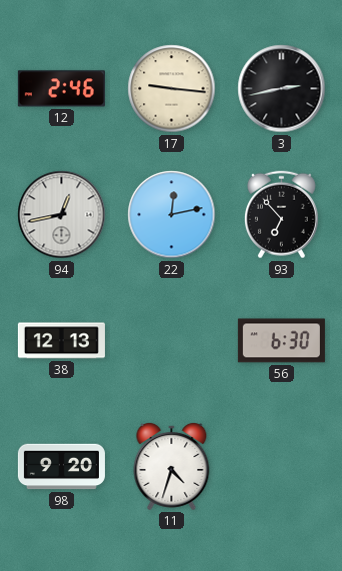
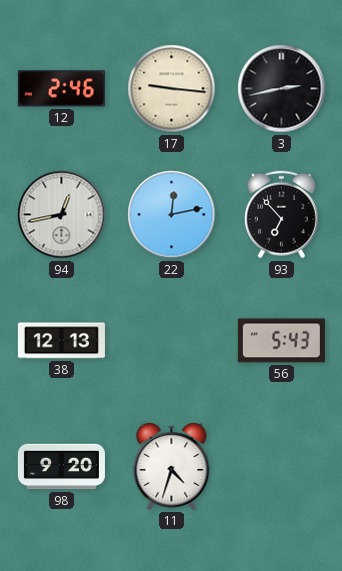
56: 6:30 -> 5:43 (281, 341)
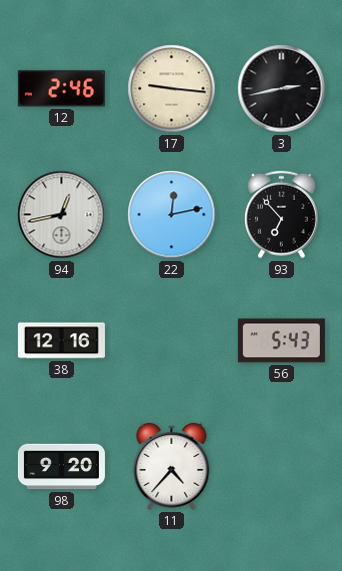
38: 12:13 -> 12:16 (61, 341)
11: 4:33 -> 4:37 (172, 466)
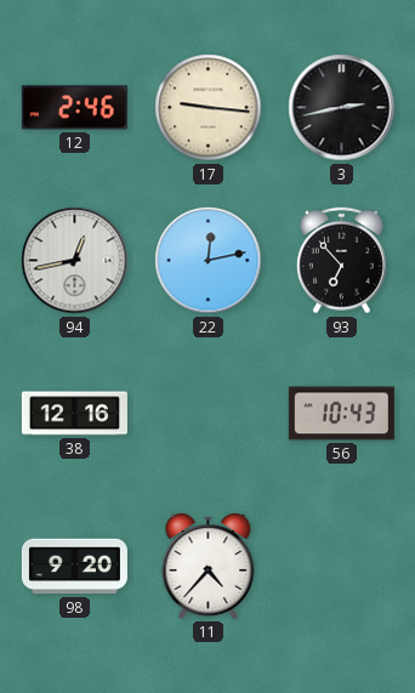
56: 5:43 -> 10:43 (341, 414)
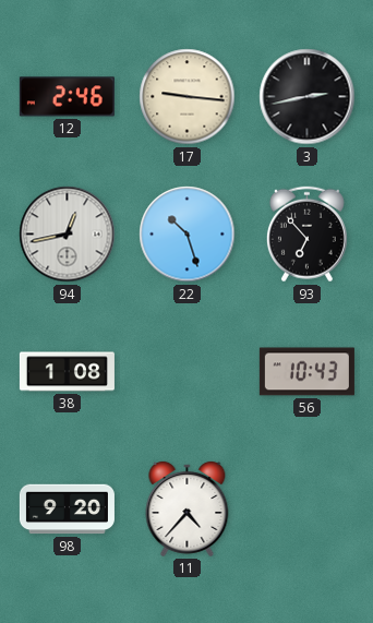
22: 12:13 -> 10:27 (188, 235)
38: 12:16 -> 1:08 (67, 372)
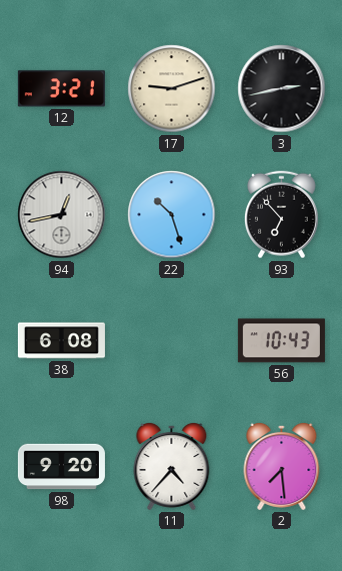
12: 2:46 -> 3:21 (61, 89)
17: 9:16 -> 9:12 (172, 89)
38: 1:08 -> 6:08 (61, 341)
2: none -> 7:29 (282, 466)
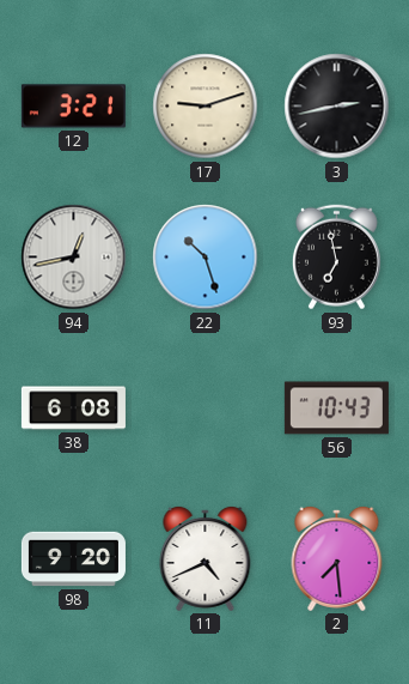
93: 6:53 -> 6:58 (336, 258)
11: 4:37 -> 4:41 (206, 558)
